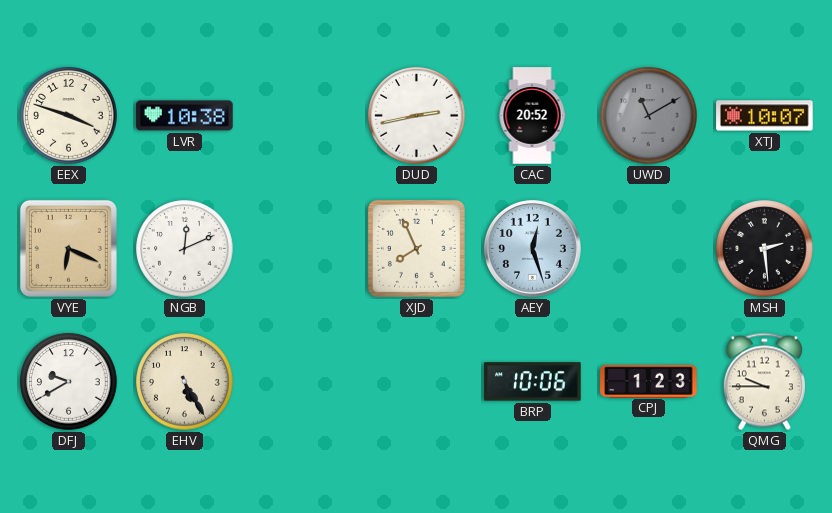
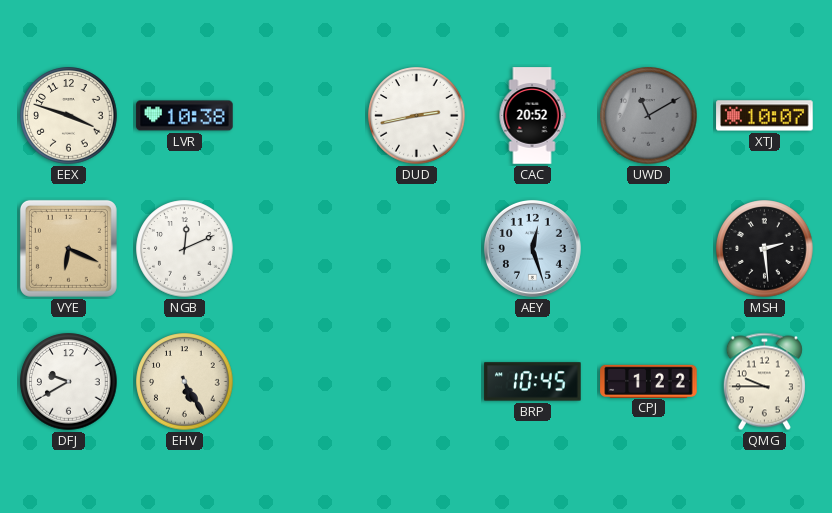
XJD: 7:56 -> none (416, 248)
BRP: 10:06 -> 10:45 (533, 382)
CPJ: 1:23 -> 1:22 (649, 381)
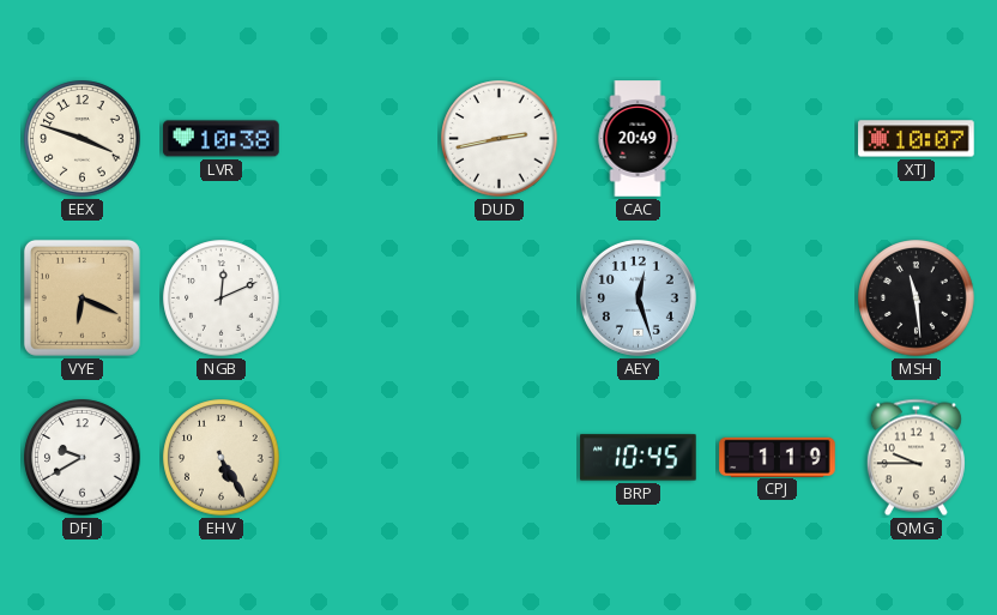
CAC: 20:52 -> 20:49 (638, 139)
UWD: 11:10 -> none (649, 116)
MSH: 2:29 -> 11:29 (917, 299)
CPJ: 1:22 -> 1:19 (778, 457)
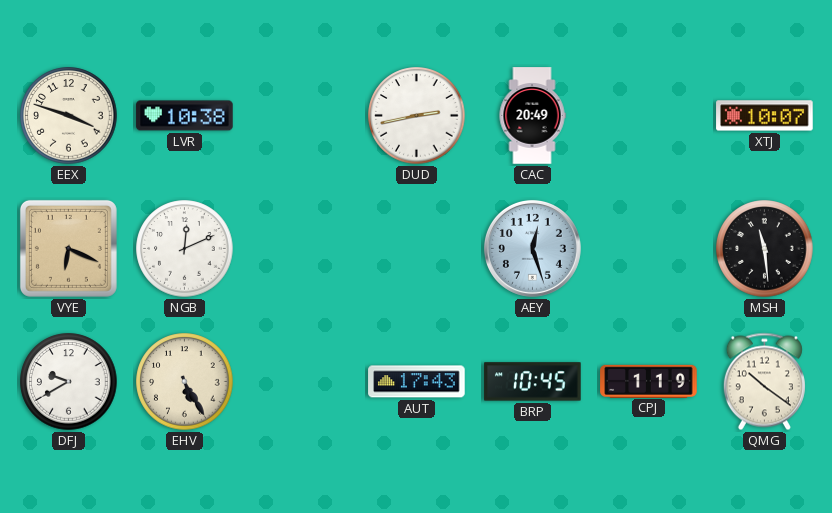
AUT: none -> 17:43 (417, 382)
QMG: 9:45 -> 10:21 (764, 382)
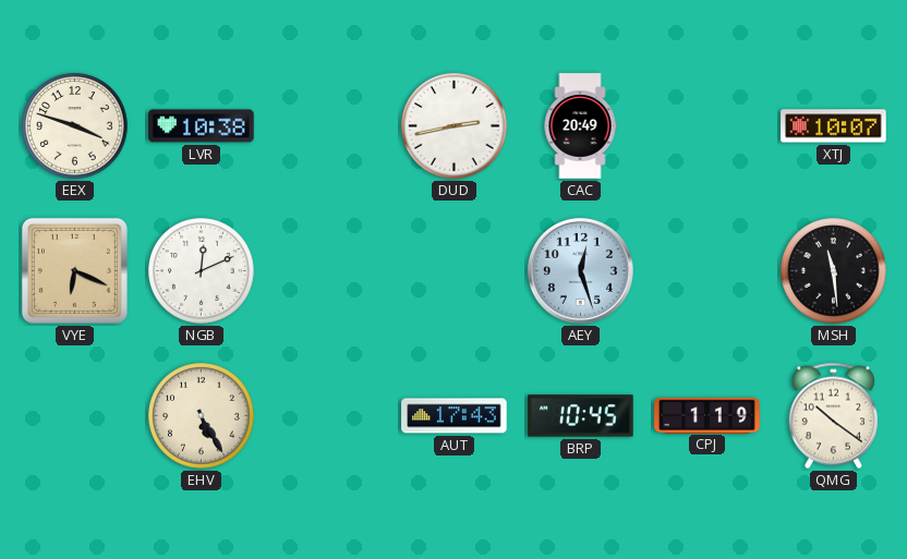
DFJ: 9:40 -> none (69, 382)
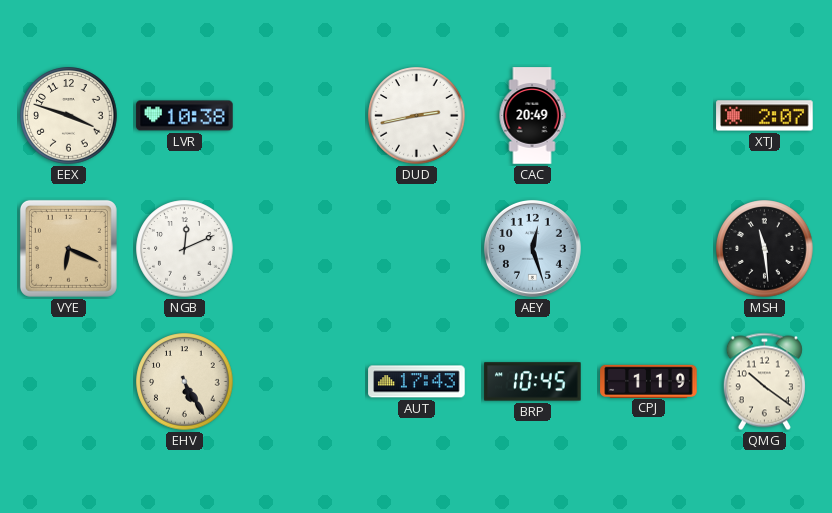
XTJ: 10:07 -> 2:07 (765, 116)
